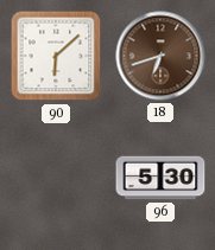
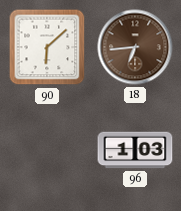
18: 6:42 -> 6:44 (135, 47)
96: 5:30 -> 1:03 (135, 150)
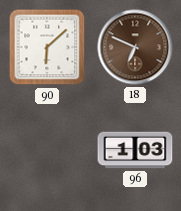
18: 6:44 -> 6:49 (135, 47)
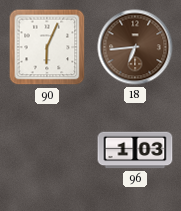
90: 6:08 -> 6:04 (47, 47)
18: 6:49 -> 6:44 (135, 47)
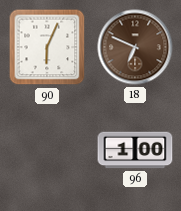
18: 6:44 -> 6:49 (135, 47)
96: 1:03 -> 1:00 (135, 150)
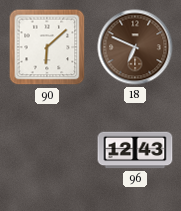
90: 6:04 -> 6:08 (47, 47)
96: 1:00 -> 12:43 (135, 150)
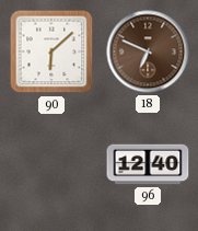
96: 12:43 -> 12:40 (148, 164)
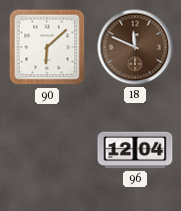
18: 6:49 -> 11:49 (135, 47)
96: 12:40 -> 12:04 (135, 150)
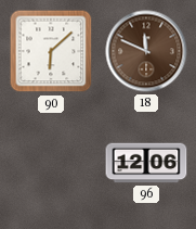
96: 12:04 -> 12:06 (146, 163)
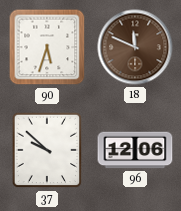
90: 6:08 -> 5:33 (47, 47)
37: none -> 9:52 (47, 150)
